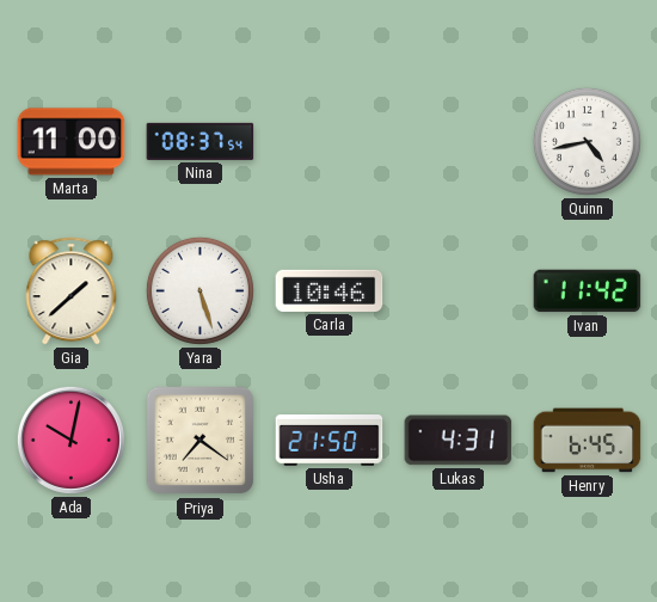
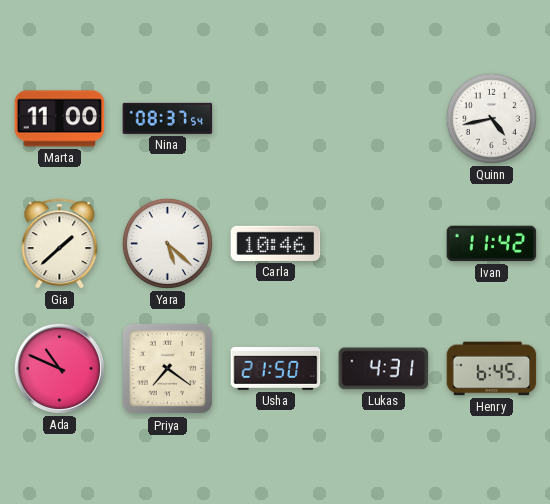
Yara: 5:27 -> 5:22 (167, 243)
Ada: 10:02 -> 10:49 (59, 368)
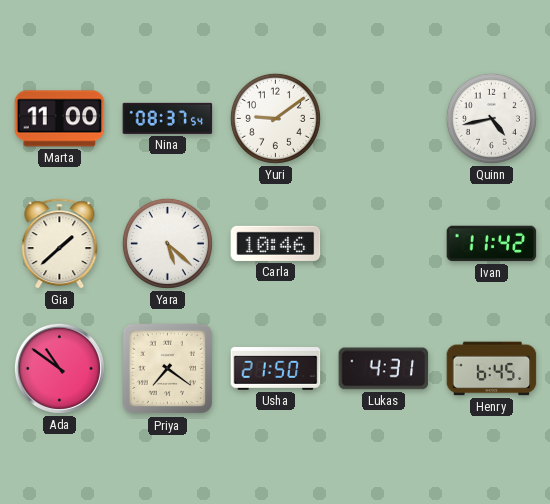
Yuri: none -> 9:09 (275, 118)
Ada: 10:49 -> 10:51 (59, 368)
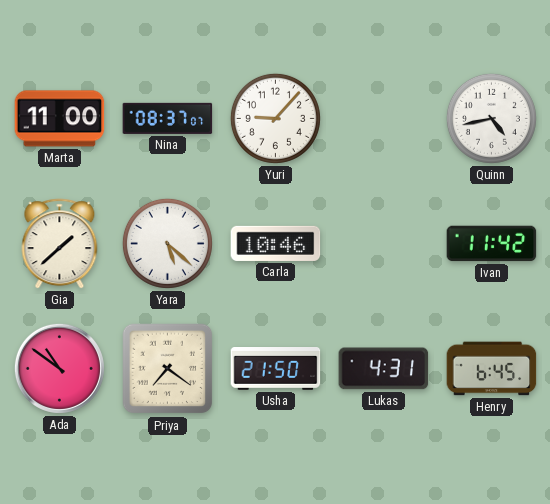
Nina: 08:37:54 -> 08:37:07 (168, 118)
Yuri: 9:09 -> 9:07 (275, 118)
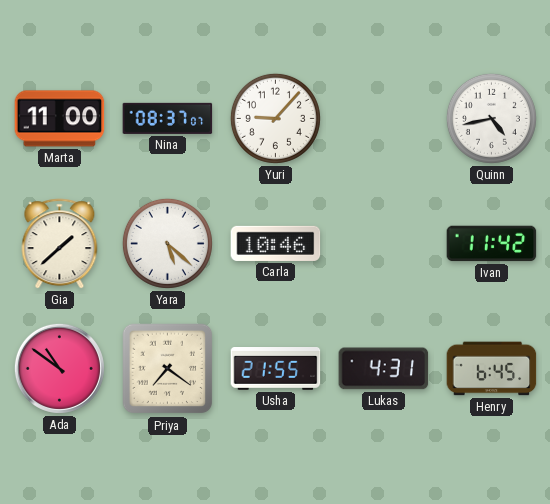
Usha: 21:50 -> 21:55 (276, 369)
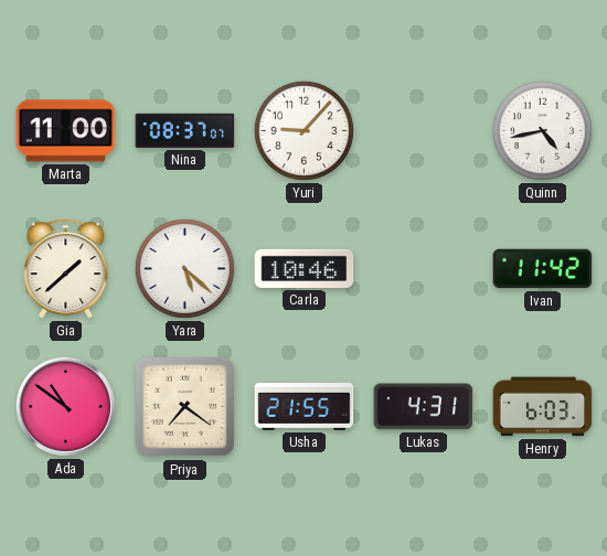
Henry: 6:45 -> 6:03 (543, 407)
